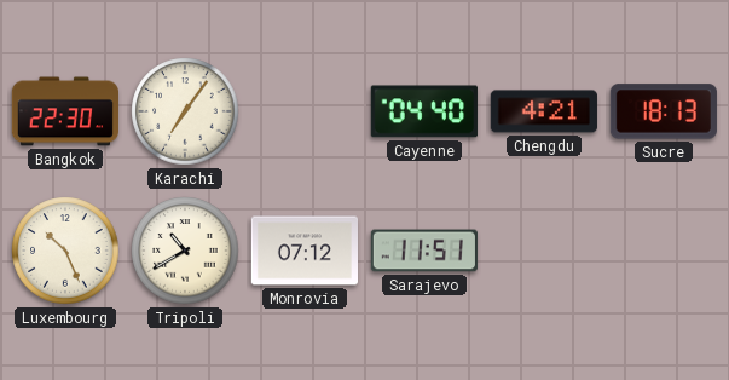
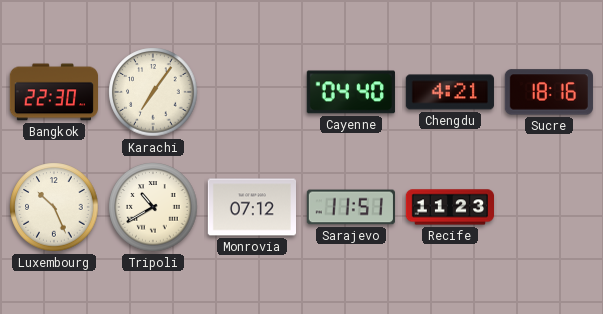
Sucre: 18:13 -> 18:16 (549, 92)
Recife: none -> 11:23 (449, 207)
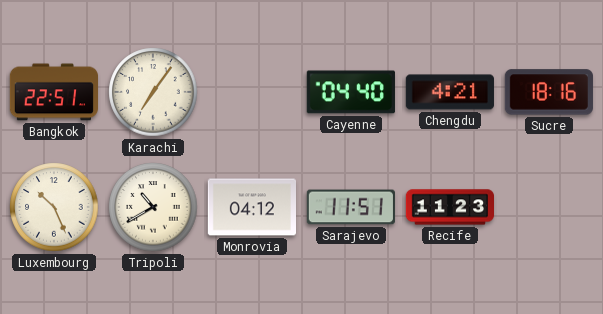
Bangkok: 22:30 -> 22:51 (53, 92)
Monrovia: 07:12 -> 04:12 (251, 207)
